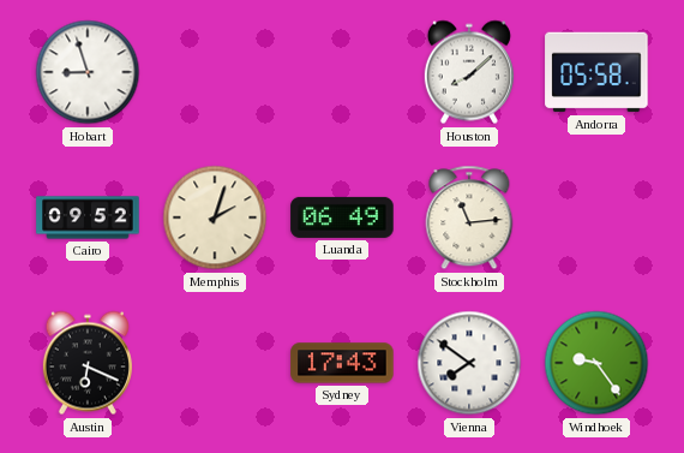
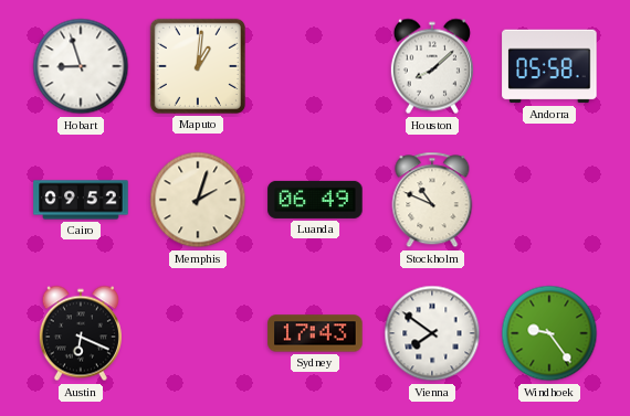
Maputo: none -> 1:01 (198, 66)
Stockholm: 11:14 -> 10:49 (432, 200)
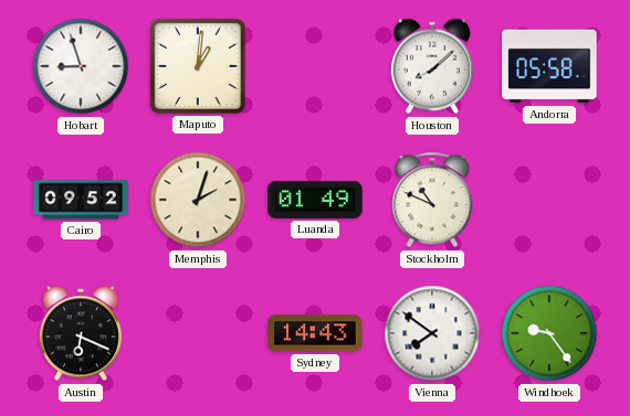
Luanda: 06:49 -> 01:49 (315, 200)
Sydney: 17:43 -> 14:43 (315, 333)
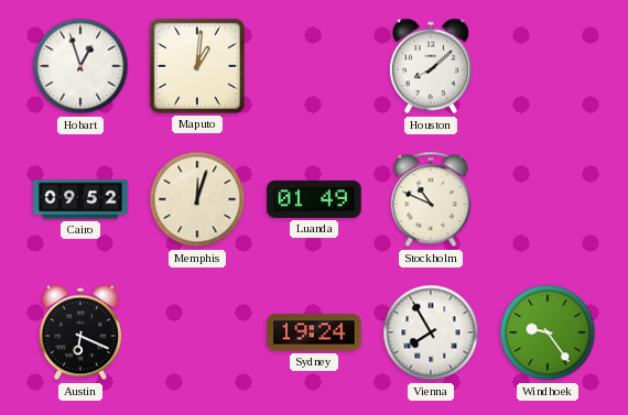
Hobart: 8:57 -> 12:57 (80, 66)
Andorra: 05:58 -> none (549, 66)
Memphis: 2:03 -> 12:03 (197, 199)
Sydney: 14:43 -> 19:24 (314, 332)
Vienna: 7:51 -> 7:55 (431, 332)
